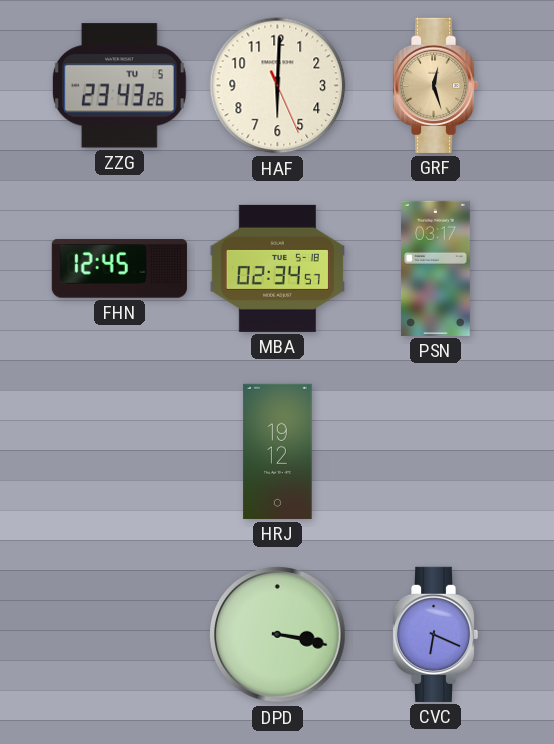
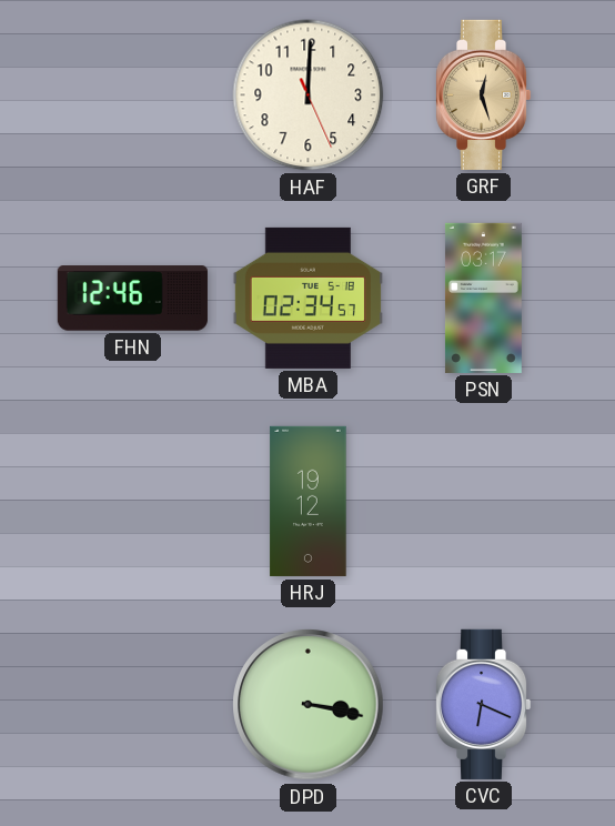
ZZG: 23:43 -> none (119, 86)
HAF: 6:00 -> 12:00 (309, 95)
FHN: 12:45 -> 12:46 (132, 299)
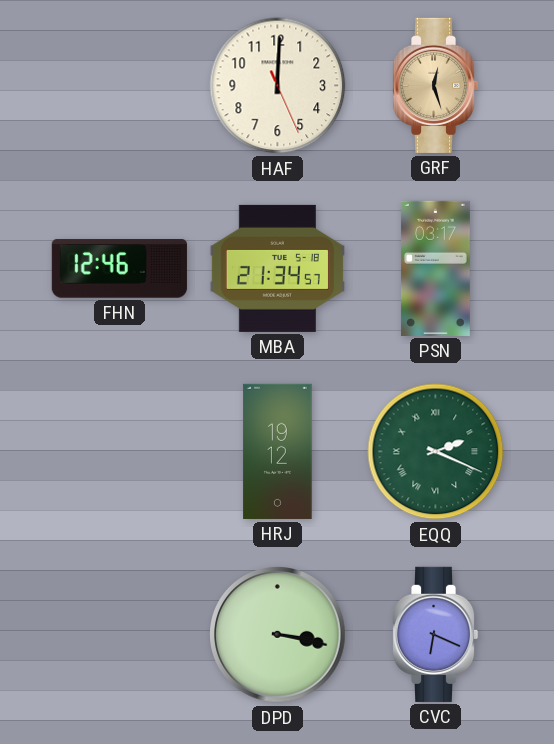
MBA: 02:34 -> 21:34 (277, 268)
EQQ: none -> 2:19 (436, 452)
